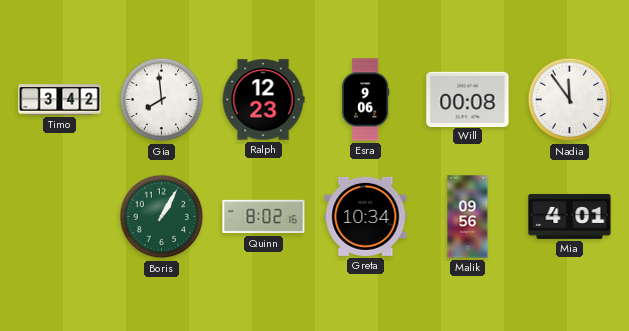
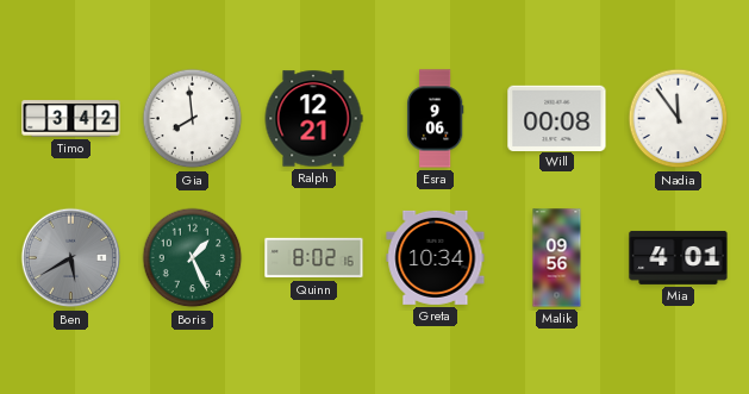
Ralph: 12:23 -> 12:21 (313, 119)
Ben: none -> 5:40 (71, 258)
Boris: 1:05 -> 1:26 (193, 258)
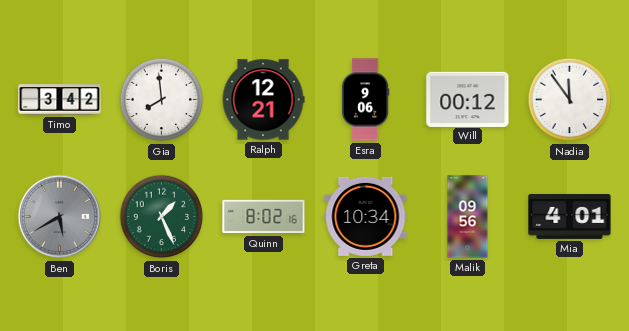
Will: 00:08 -> 00:12 (468, 99)
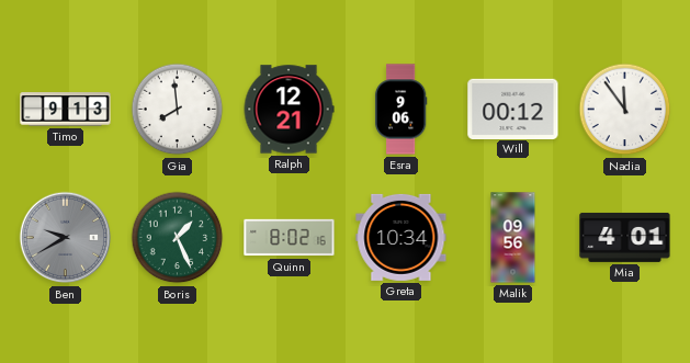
Timo: 3:42 -> 9:13 (66, 110)
Ben: 5:40 -> 9:40 (66, 238)
